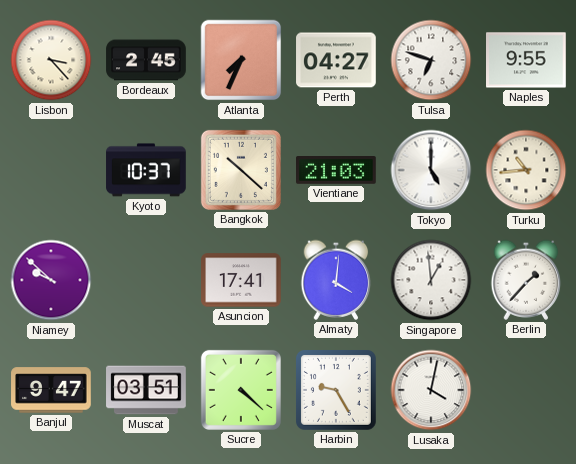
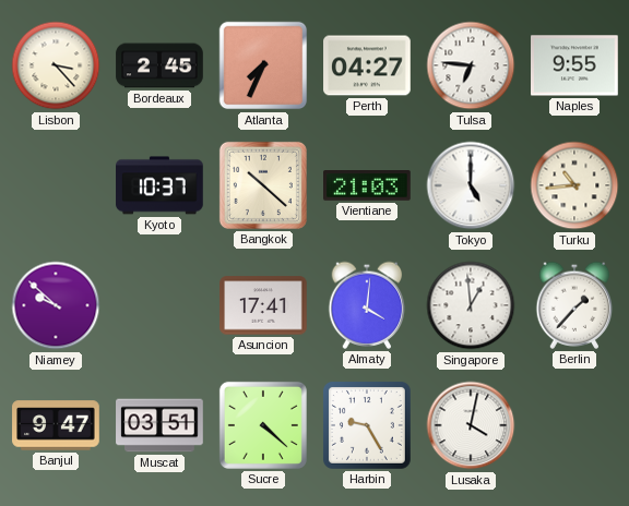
Tulsa: 6:48 -> 6:46 (471, 65)
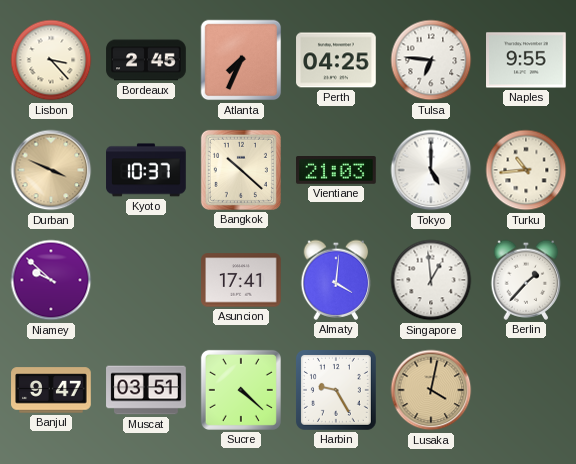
Perth: 04:27 -> 04:25 (336, 60)
Durban: none -> 3:49 (51, 170)
Lusaka dial: white -> champagne (431, 390)
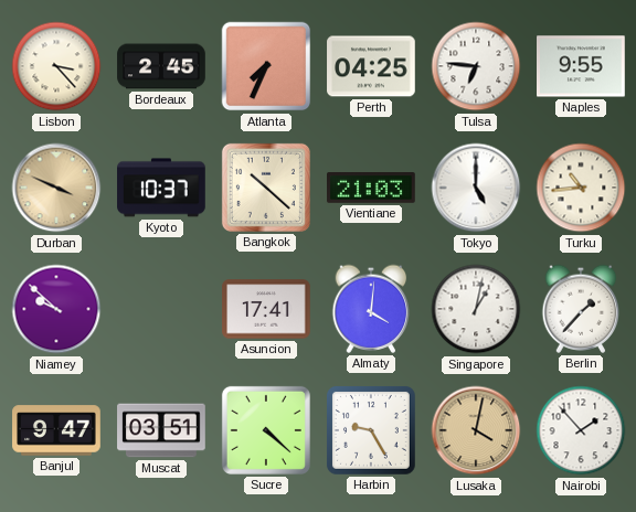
Singapore: 12:59 -> 1:02 (476, 309)
Nairobi: none -> 1:53 (581, 430)
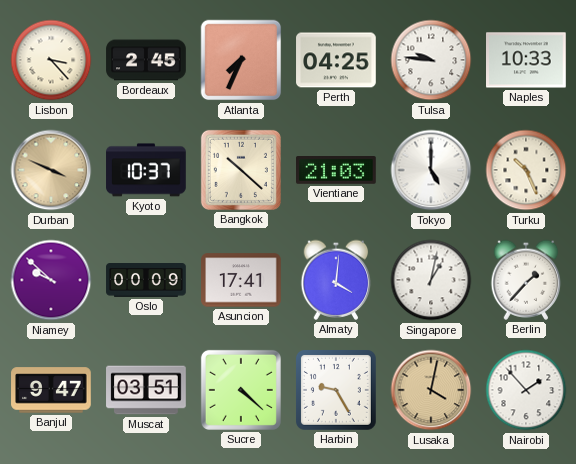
Tulsa: 6:46 -> 9:46 (431, 60)
Naples: 9:55 -> 10:33 (527, 60)
Turku: 10:44 -> 10:26 (526, 170)
Oslo: none -> 00:09 (146, 281)
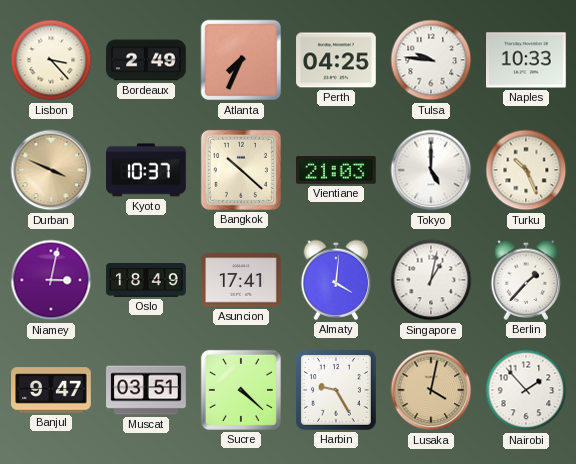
Bordeaux: 2:45 -> 2:49 (146, 60)
Niamey: 9:52 -> 3:02 (51, 280)
Oslo: 00:09 -> 18:49 (146, 281)
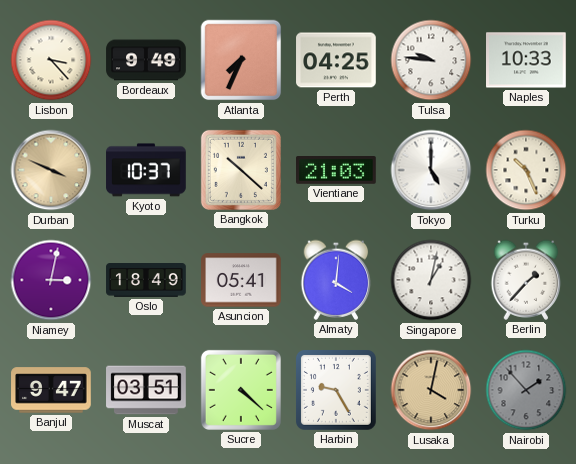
Bordeaux: 2:49 -> 9:49 (146, 60)
Asuncion: 17:41 -> 05:41 (241, 280)
Nairobi dial: white -> grey (526, 390)
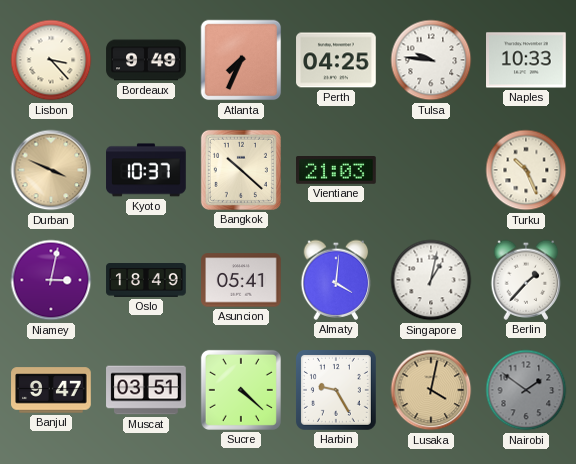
Tokyo: 5:00 -> none (431, 170)
Nairobi: 1:53 -> 1:51 (526, 390)
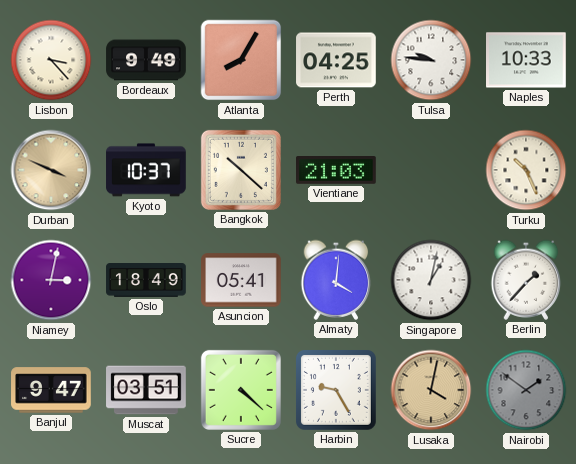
Atlanta: 7:34 -> 8:05 (241, 60)
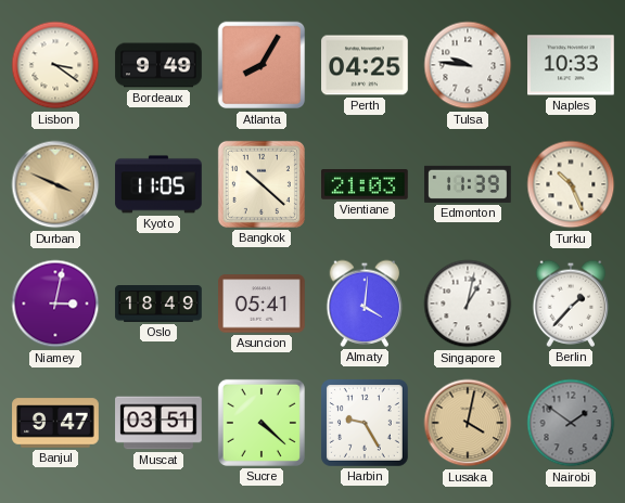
Lisbon: 3:23 -> 3:21 (55, 65)
Kyoto: 10:37 -> 11:05 (158, 184)
Edmonton: none -> 11:39 (468, 184)
